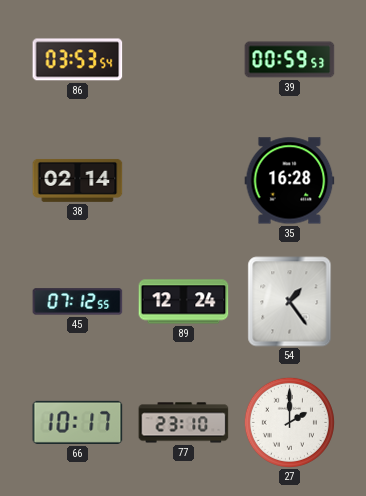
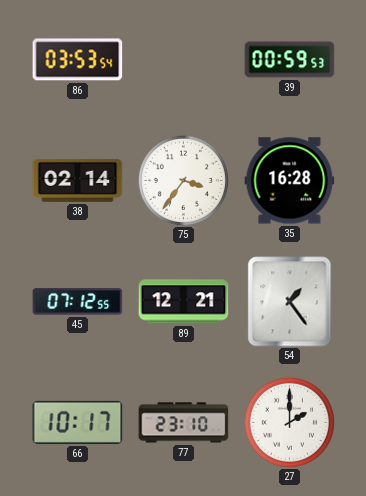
75: none -> 3:36 (183, 180)
89: 12:24 -> 12:21 (184, 302)
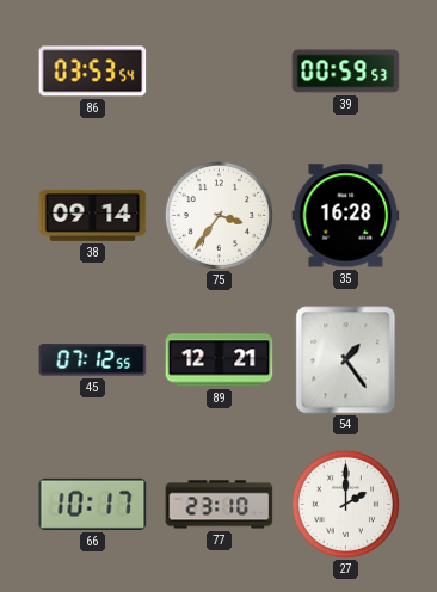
38: 02:14 -> 09:14 (93, 215)
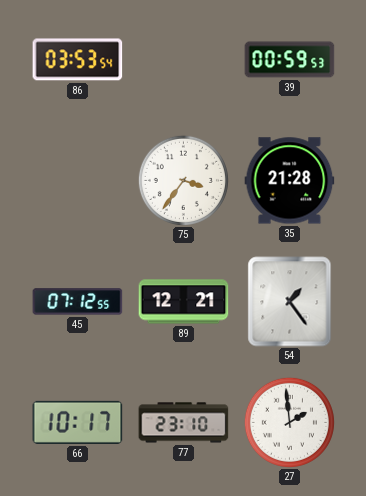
38: 09:14 -> none (93, 215)
35: 16:28 -> 21:28 (290, 181)
27: 2:00 -> 1:59 (289, 422)
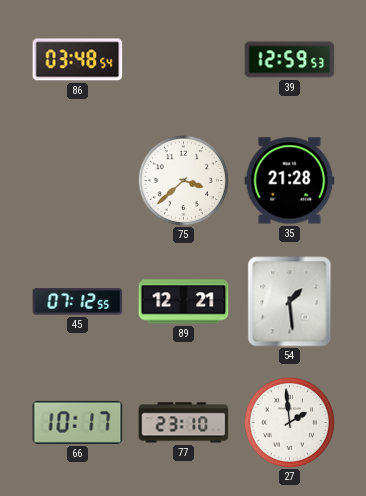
86: 03:53 -> 03:48 (78, 60)
39: 00:59 -> 12:59 (290, 60)
75: 3:36 -> 3:38 (183, 180)
54: 1:24 -> 1:29 (290, 302)
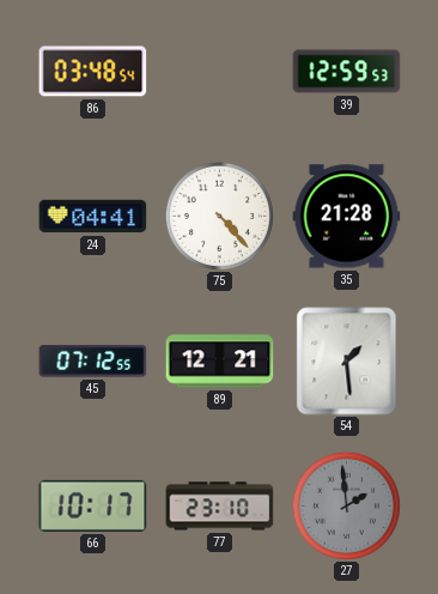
24: none -> 04:41 (93, 217)
75: 3:38 -> 4:23 (219, 216)
27 dial: white -> grey (346, 505)
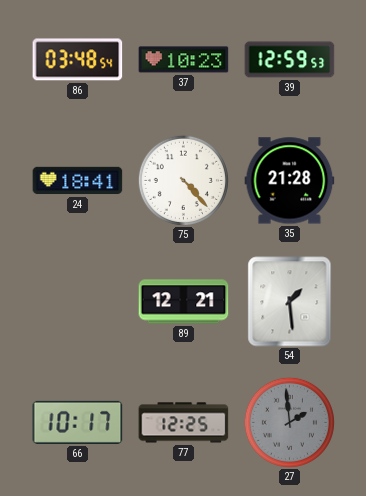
37: none -> 10:23 (184, 60)
24: 04:41 -> 18:41 (78, 181)
45: 07:12 -> none (93, 362)
77: 23:10 -> 12:25 (184, 423)
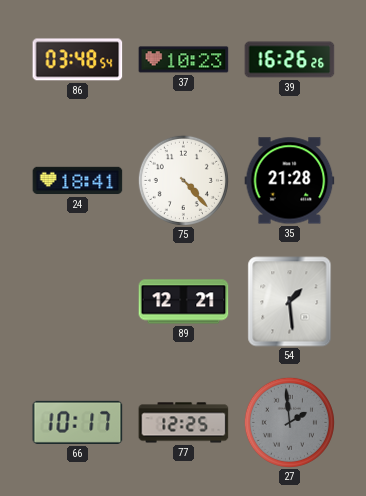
39: 12:59 -> 16:26 (290, 60)
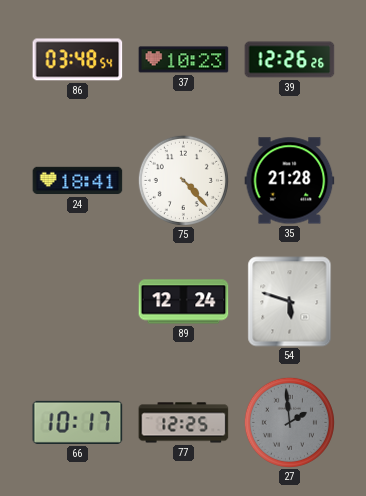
39: 16:26 -> 12:26 (290, 60)
89: 12:21 -> 12:24 (184, 302)
54: 1:29 -> 5:48 (290, 302)
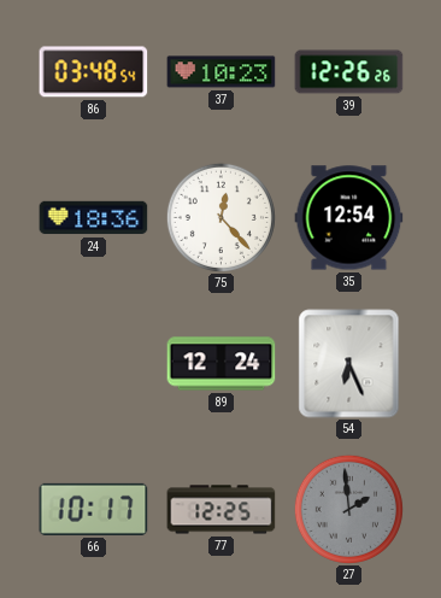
24: 18:41 -> 18:36 (94, 218)
75: 4:23 -> 12:23 (220, 217)
35: 21:28 -> 12:54 (349, 218)
54: 5:48 -> 6:26 (349, 364)
